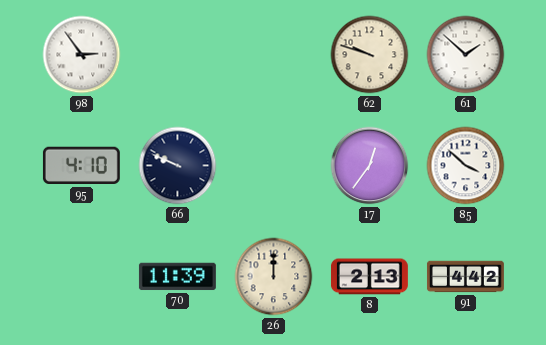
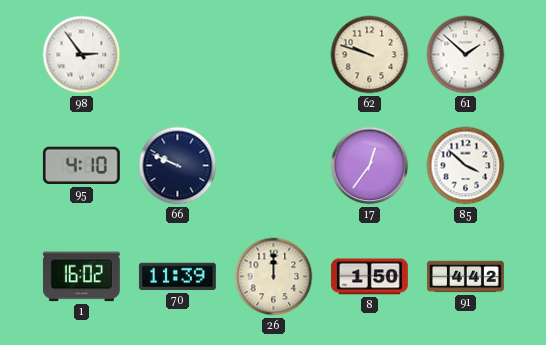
1: none -> 16:02 (81, 277)
8: 2:13 -> 1:50 (369, 277)
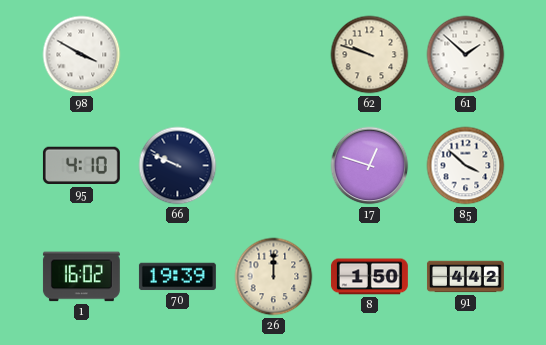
98: 2:54 -> 3:50 (82, 55)
17: 12:36 -> 12:48 (370, 166)
70: 11:39 -> 19:39 (177, 277)
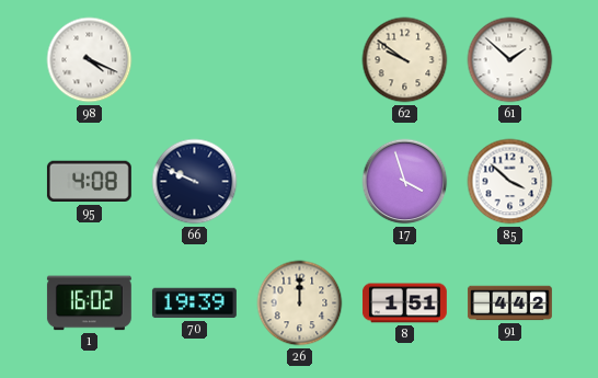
98: 3:50 -> 4:19 (90, 60)
62: 9:48 -> 9:51 (405, 60)
95: 4:10 -> 4:08 (89, 182)
17: 12:48 -> 3:57 (405, 182)
8: 1:50 -> 1:51 (404, 303)
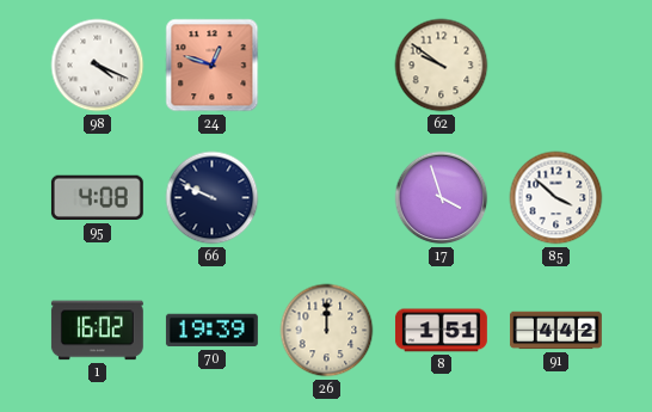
24: none -> 12:48 (213, 66)
61: 1:52 -> none (510, 60)
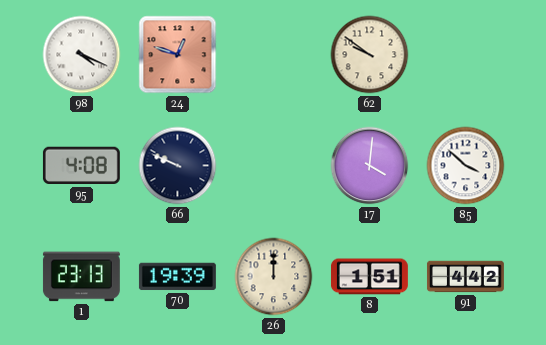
17: 3:57 -> 4:01 (370, 166)
1: 16:02 -> 23:13 (81, 277)
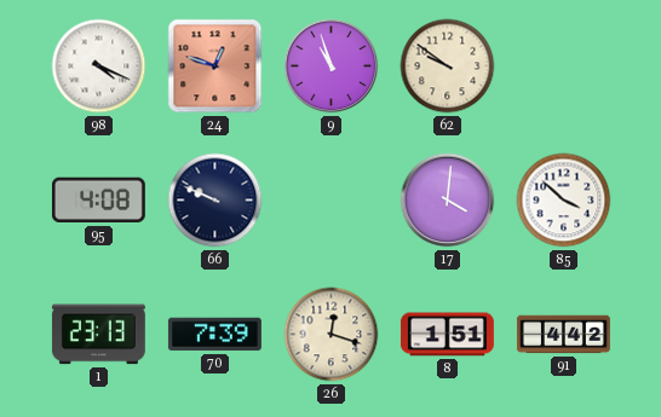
9: none -> 10:57 (332, 66)
70: 19:39 -> 7:39 (214, 335)
26: 12:00 -> 12:18 (332, 335)
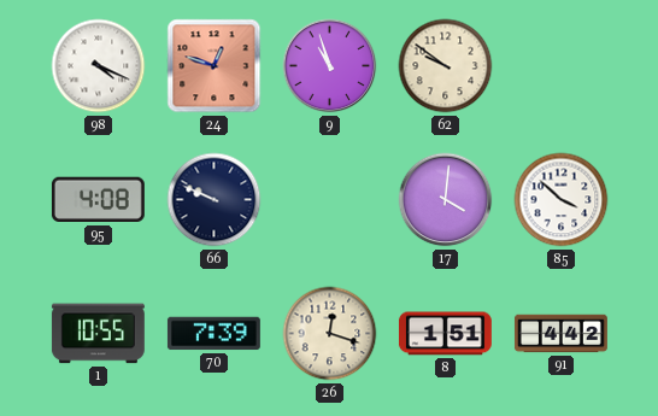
1: 23:13 -> 10:55 (98, 334)
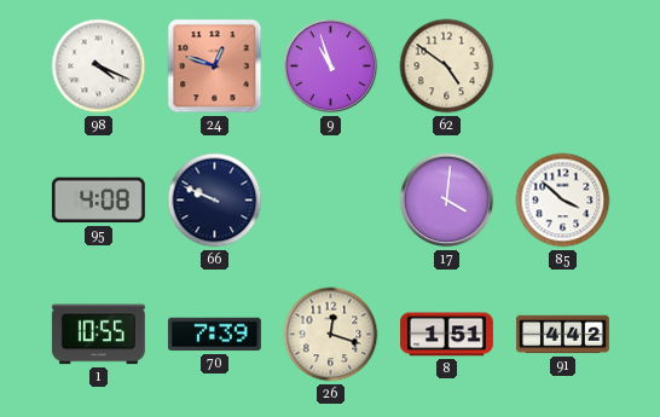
62: 9:51 -> 4:51 (447, 66)
